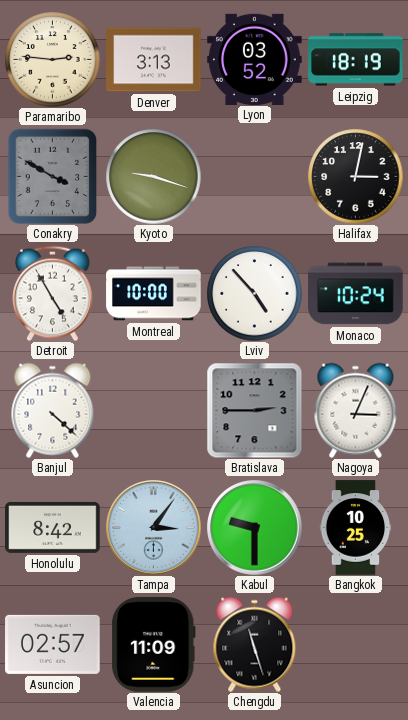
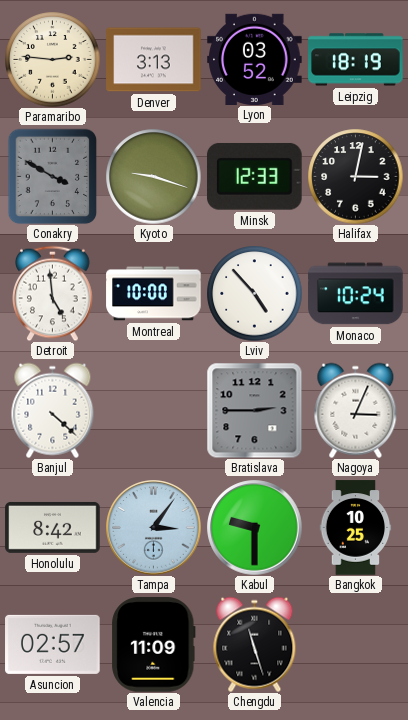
Minsk: none -> 12:33 (254, 176)
Detroit: 4:55 -> 4:59 (53, 293)
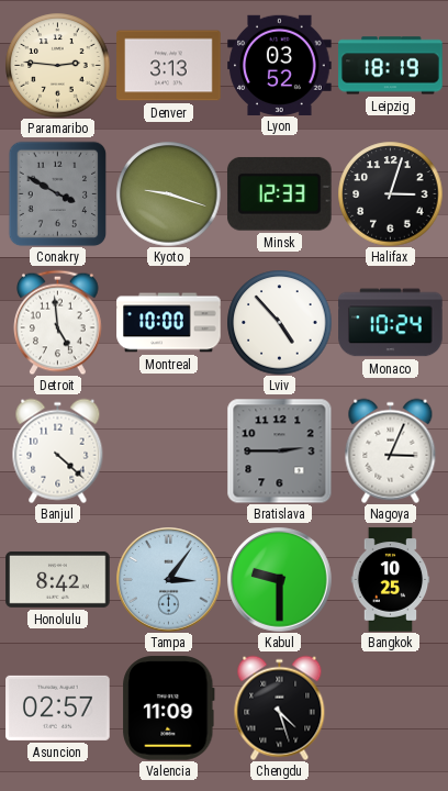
Halifax: 3:02 -> 3:03 (390, 193)
Chengdu: 11:27 -> 4:27 (280, 708)
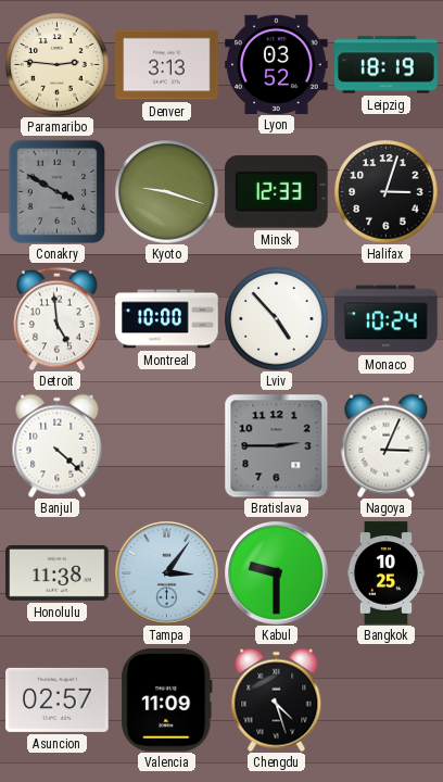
Honolulu: 8:42 -> 11:38 (58, 572)
